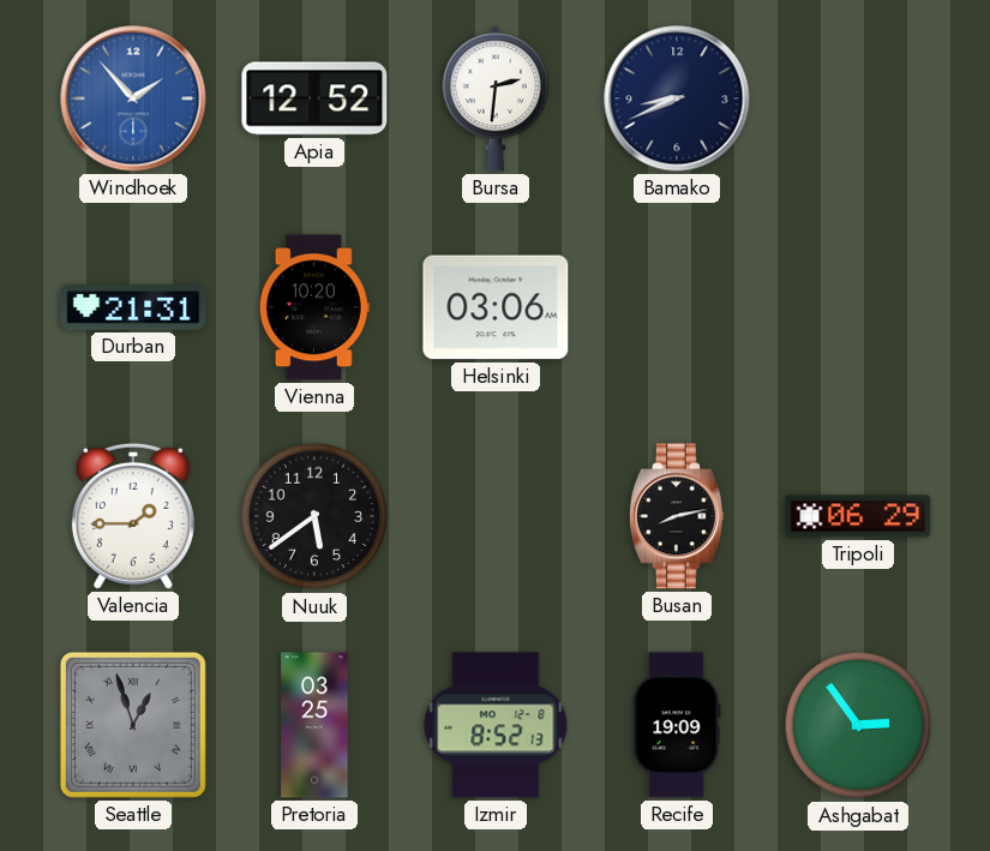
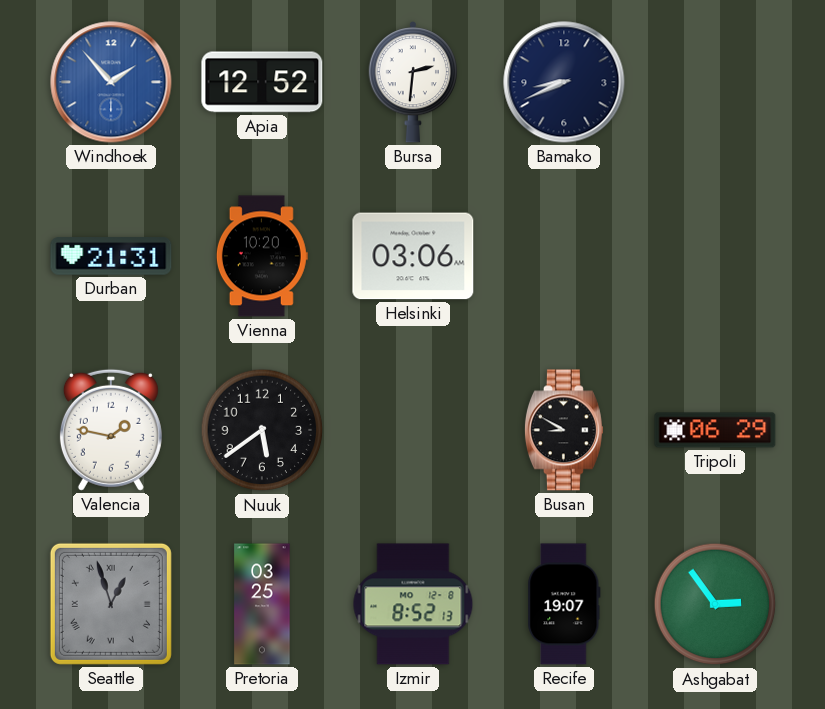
Valencia: 1:45 -> 1:47 (111, 430)
Busan: 8:13 -> 8:50 (564, 430)
Recife: 19:09 -> 19:07 (564, 604)
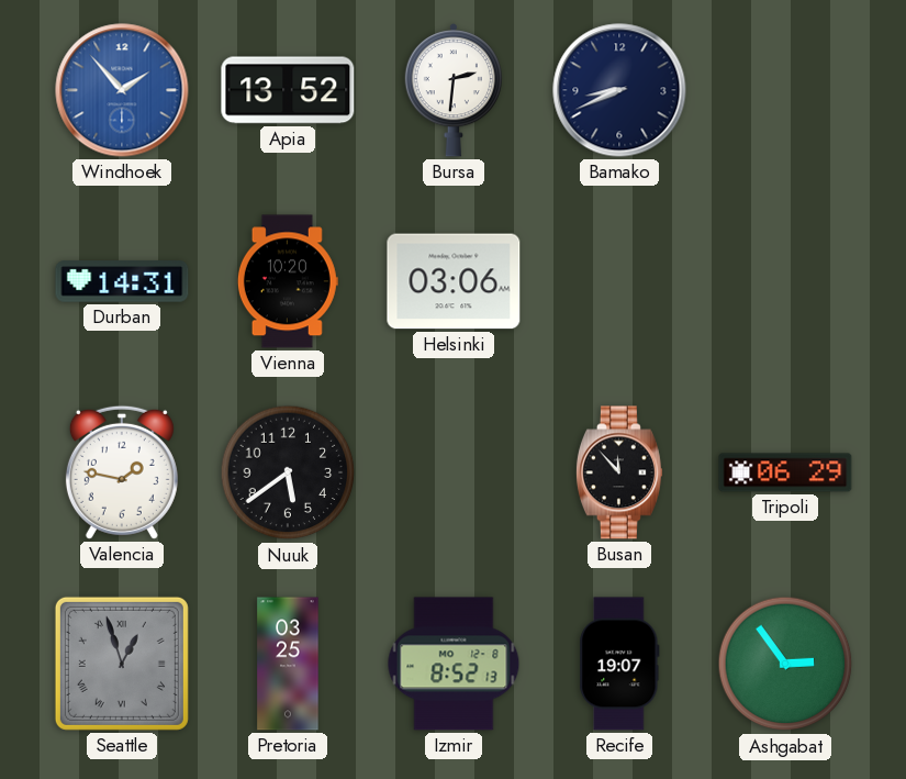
Apia: 12:52 -> 13:52 (288, 90)
Durban: 21:31 -> 14:31 (122, 281)
Busan: 8:50 -> 11:53 (619, 472)
